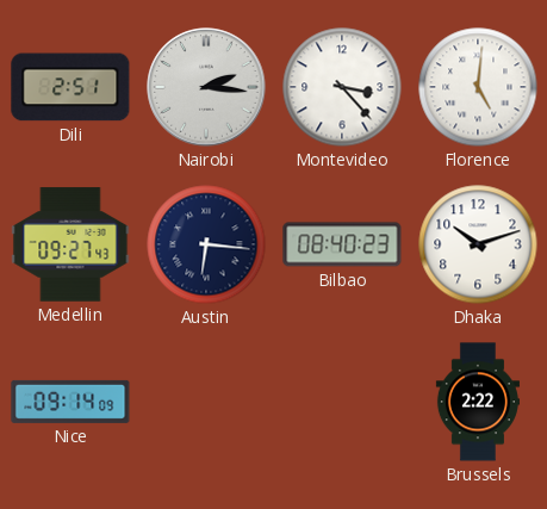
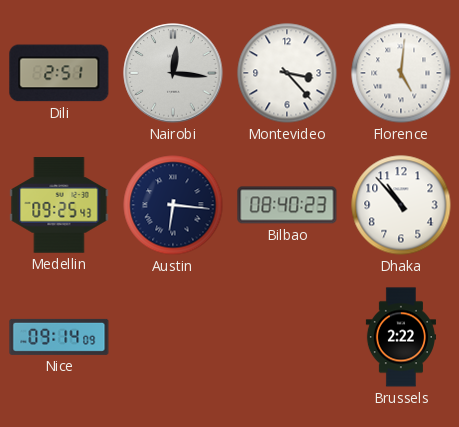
Nairobi: 2:16 -> 12:16 (173, 73)
Medellin: 09:27 -> 09:25 (59, 205)
Dhaka: 10:12 -> 10:53 (401, 205)
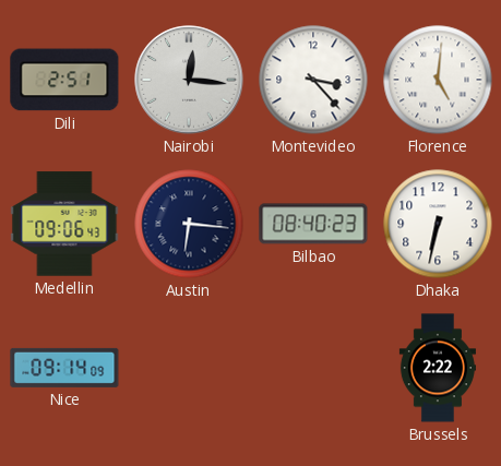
Medellin: 09:25 -> 09:06 (64, 224)
Dhaka: 10:53 -> 6:32 (438, 224)
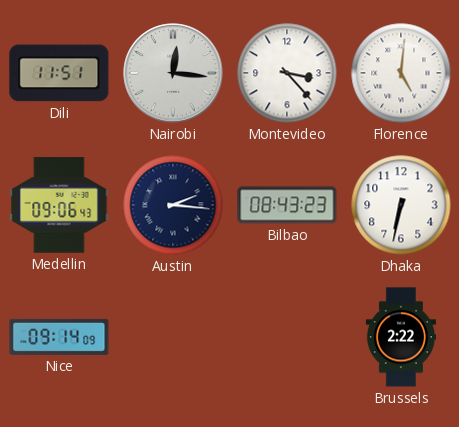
Dili: 2:51 -> 11:51 (59, 73)
Austin: 6:16 -> 2:16 (173, 205)
Bilbao: 08:40 -> 08:43 (287, 205)
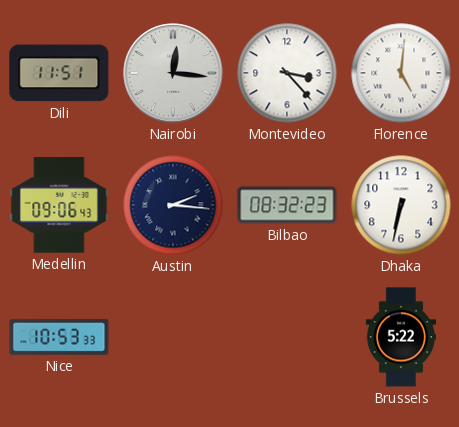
Bilbao: 08:43 -> 08:32 (287, 205)
Nice: 09:14 -> 10:53 (59, 337)
Brussels: 2:22 -> 5:22 (401, 337)
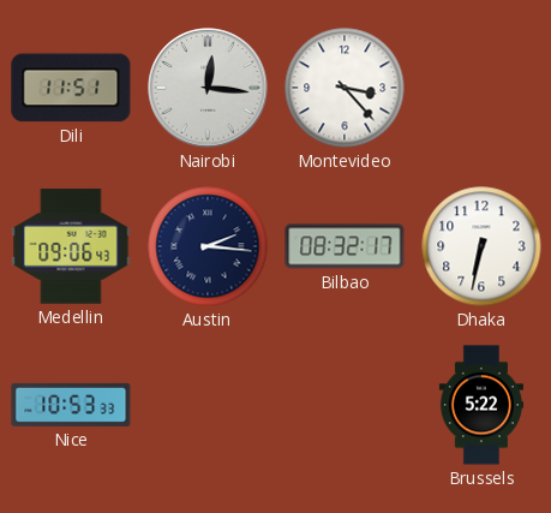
Florence: 5:01 -> none (401, 73)
Bilbao: 08:32:23 -> 08:32:17 (345, 246)
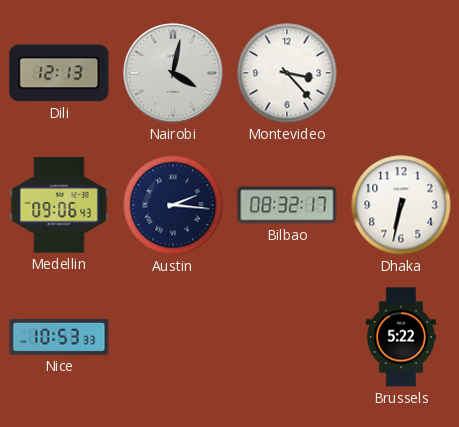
Dili: 11:51 -> 12:13 (59, 73)
Nairobi: 12:16 -> 4:02 (173, 73)
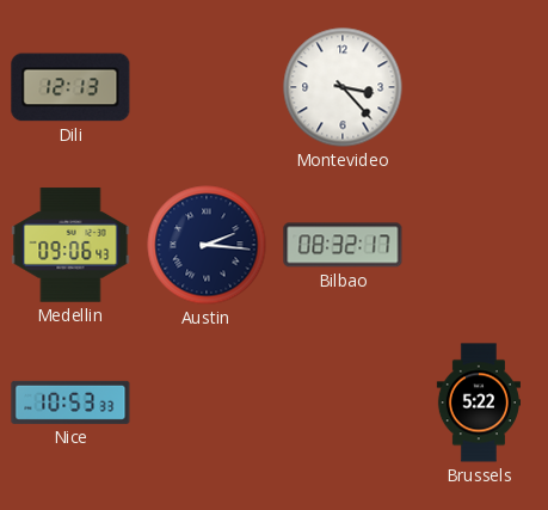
Nairobi: 4:02 -> none (173, 73)
Dhaka: 6:32 -> none (401, 205)
